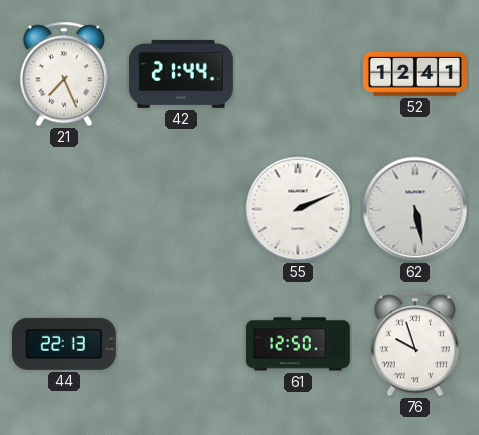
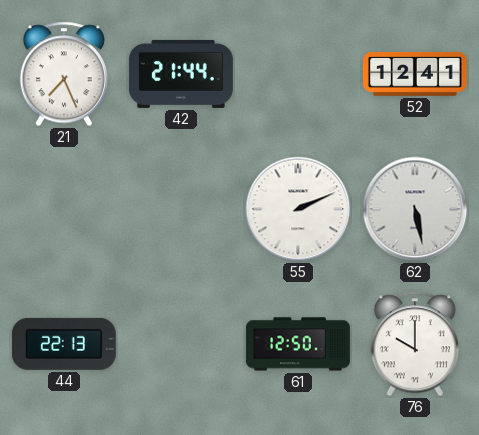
76: 9:57 -> 10:00 (415, 344)
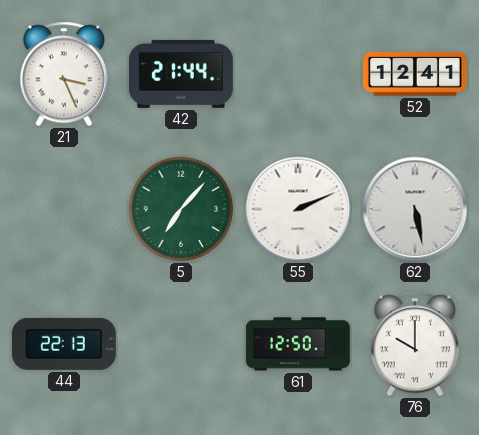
21: 7:26 -> 3:26 (64, 74)
5: none -> 7:07 (181, 209)
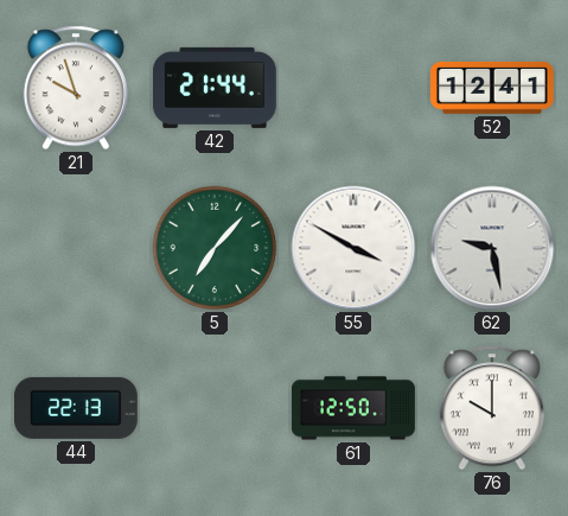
21: 3:26 -> 9:57 (76, 88)
55: 2:11 -> 3:50 (353, 248)
62: 5:28 -> 9:28 (492, 248)
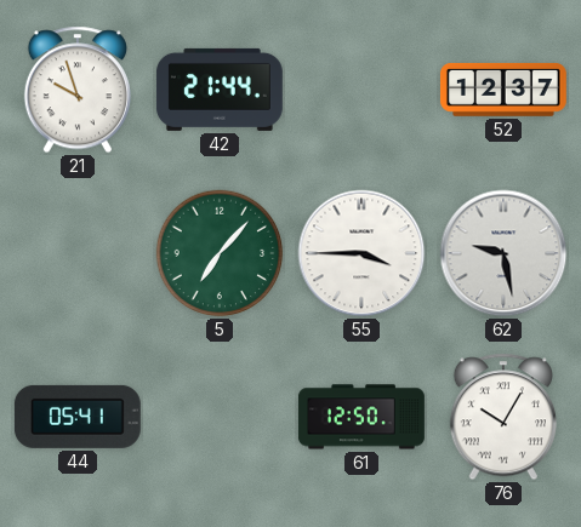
52: 12:41 -> 12:37 (503, 90)
55: 3:50 -> 3:45 (361, 253)
44: 22:13 -> 05:41 (78, 417)
76: 10:00 -> 10:05 (503, 417)
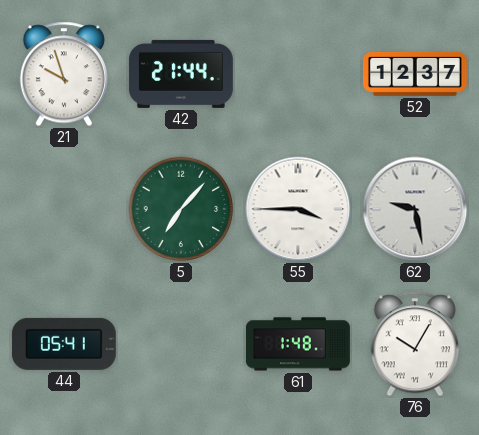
61: 12:50 -> 1:48 (298, 344)
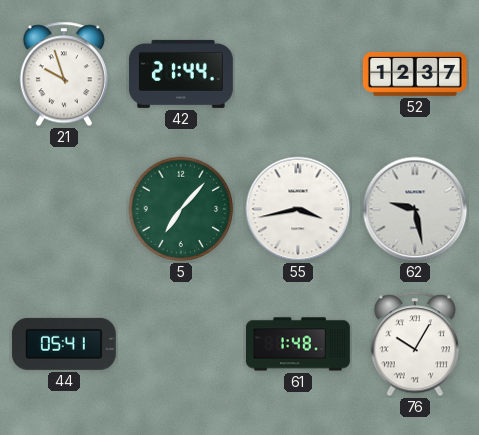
55: 3:45 -> 3:43 (298, 209)
